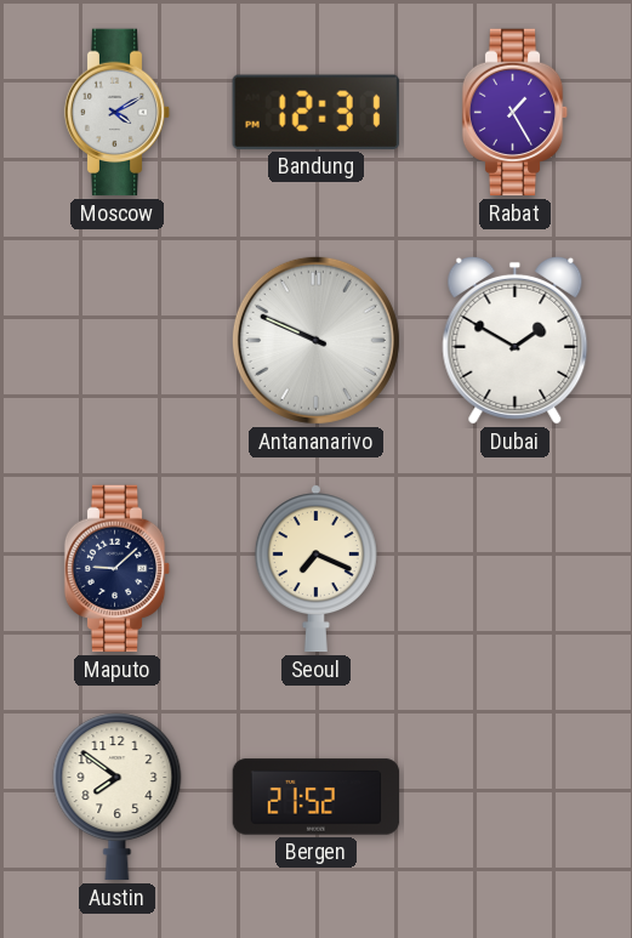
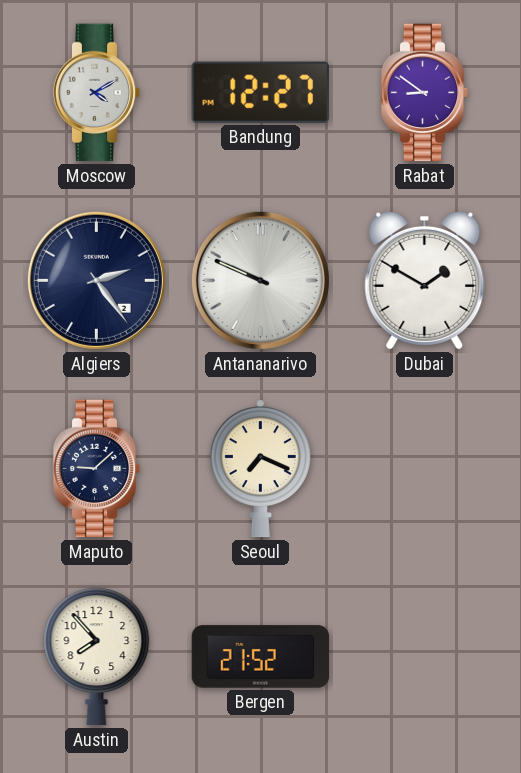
Bandung: 12:31 -> 12:27 (260, 92)
Rabat: 1:25 -> 8:51 (425, 93)
Algiers: none -> 2:24 (96, 280)
Austin: 7:51 -> 7:53 (97, 657)
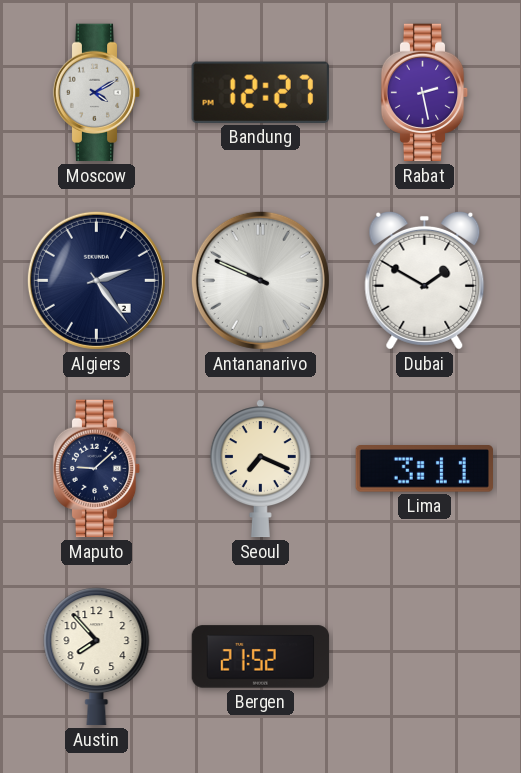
Rabat: 8:51 -> 2:28 (425, 93)
Lima: none -> 3:11 (425, 469)
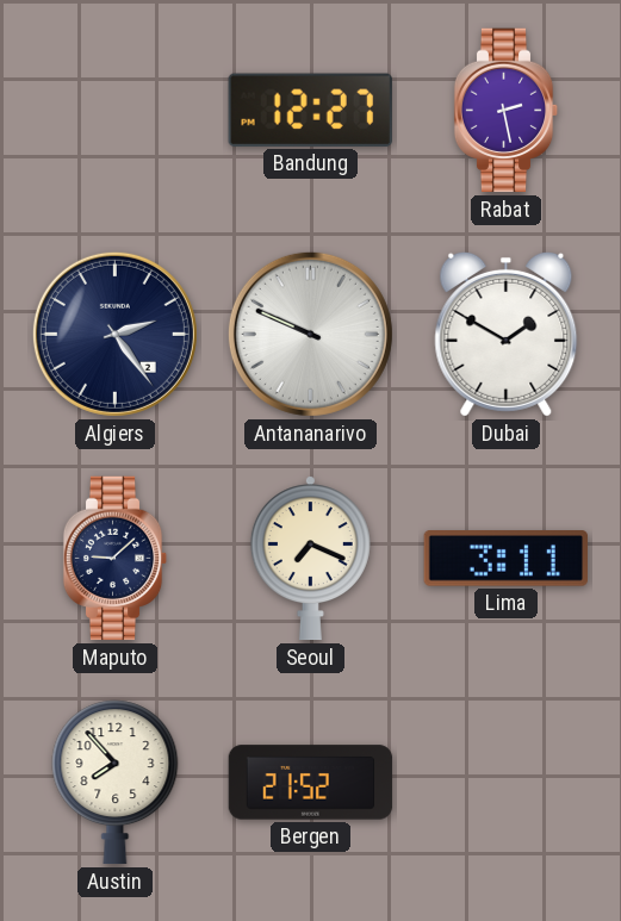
Moscow: 4:10 -> none (97, 93)
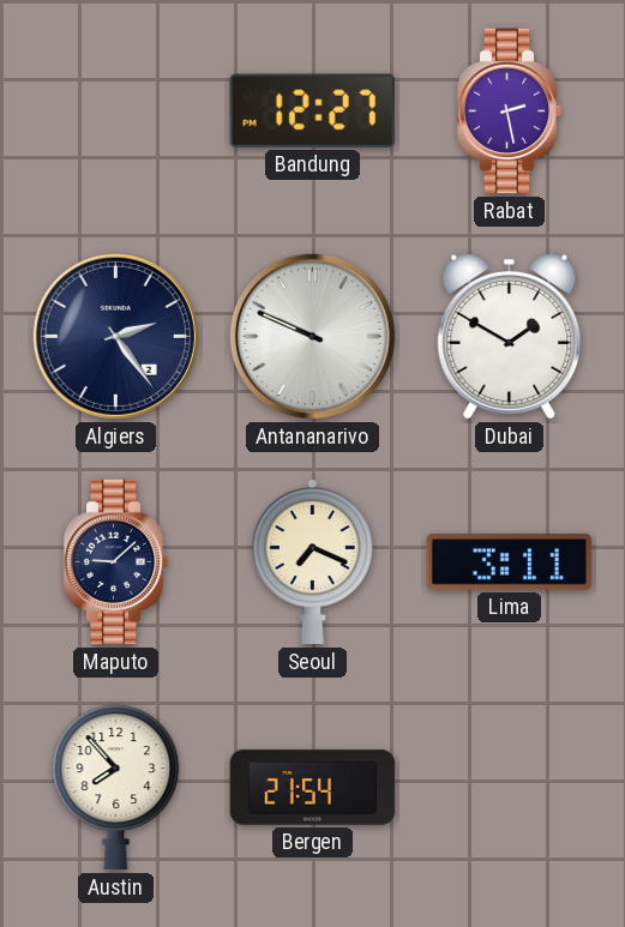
Bergen: 21:52 -> 21:54 (313, 788)
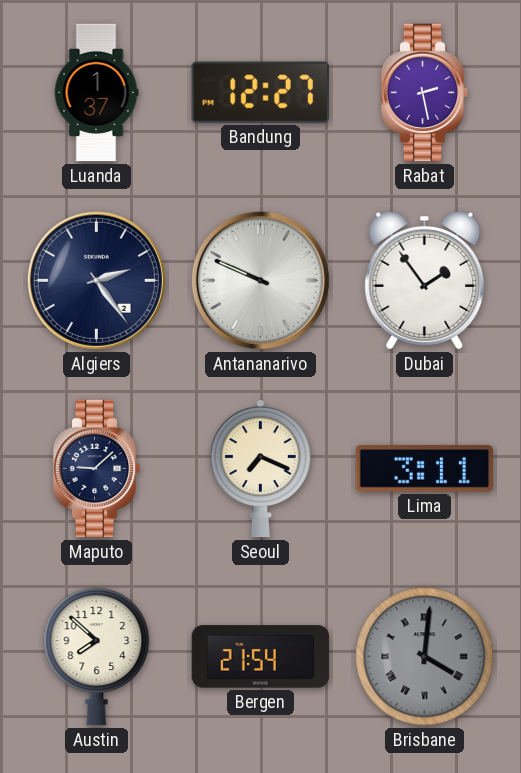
Luanda: none -> 1:37 (96, 93)
Dubai: 1:50 -> 1:54 (425, 280)
Austin: 7:53 -> 7:52 (97, 657)
Brisbane: none -> 4:01 (425, 657)
